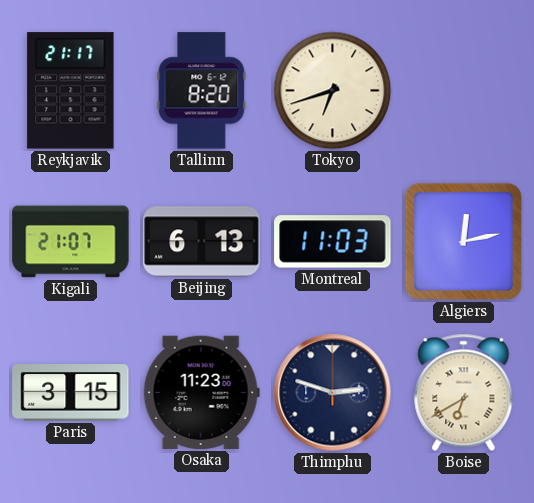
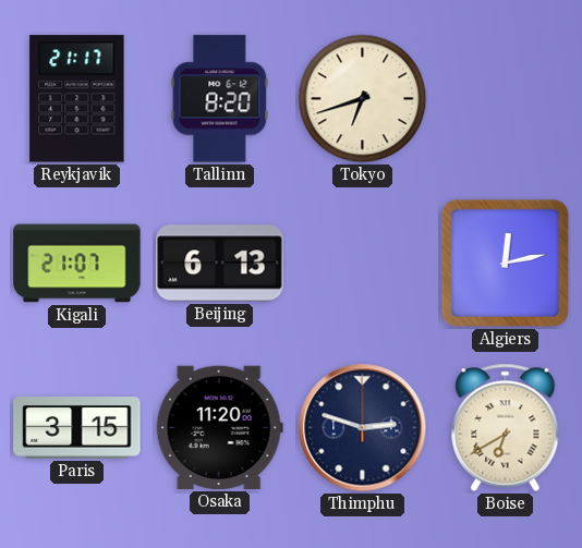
Montreal: 11:03 -> none (333, 242)
Osaka: 11:23 -> 11:20 (219, 427)
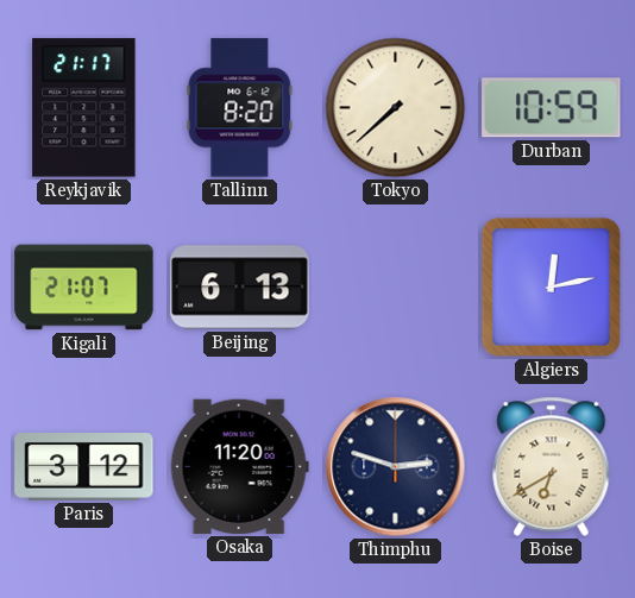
Tokyo: 6:42 -> 7:38 (396, 108)
Durban: none -> 10:59 (552, 108)
Paris: 3:15 -> 3:12 (84, 467)
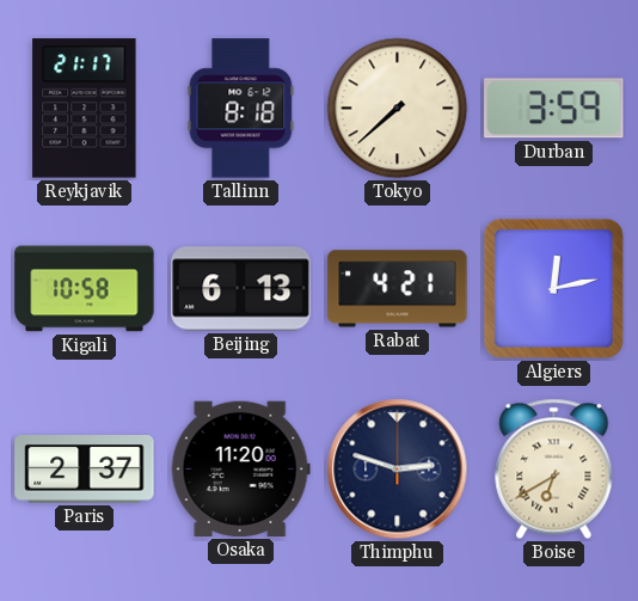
Tallinn: 8:20 -> 8:18 (241, 109)
Durban: 10:59 -> 3:59 (554, 109)
Kigali: 21:07 -> 10:58 (85, 289)
Rabat: none -> 4:21 (398, 289)
Paris: 3:12 -> 2:37 (85, 470)
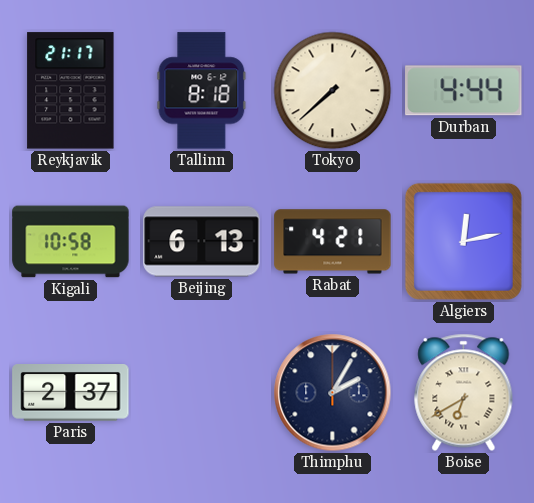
Durban: 3:59 -> 4:44 (464, 91)
Osaka: 11:20 -> none (240, 468)
Thimphu: 2:48 -> 2:05 (333, 393)
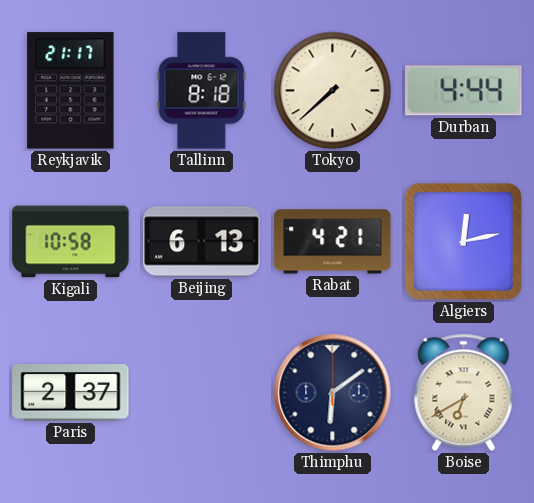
Thimphu: 2:05 -> 6:09 (333, 393)
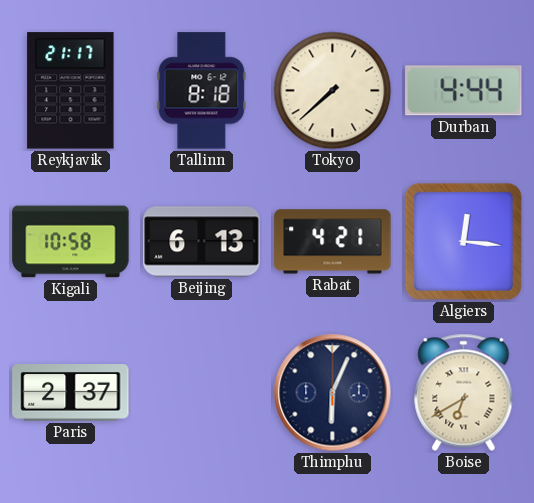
Algiers: 12:13 -> 12:16 (463, 241)
Thimphu: 6:09 -> 6:04 (333, 393)
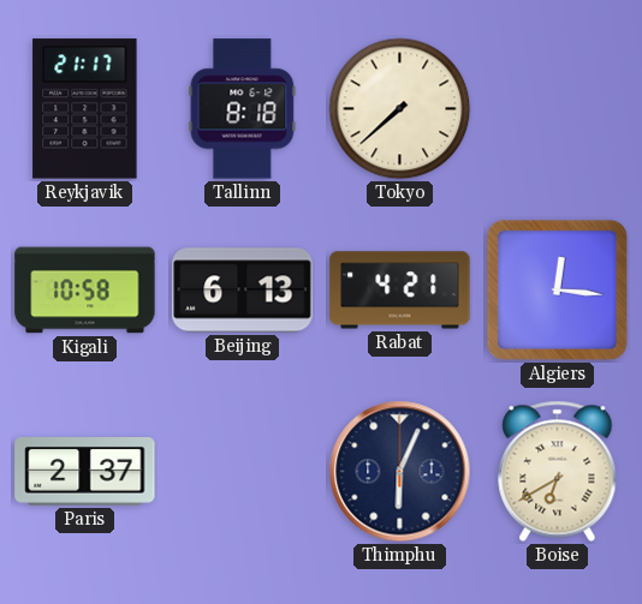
Durban: 4:44 -> none (464, 91)
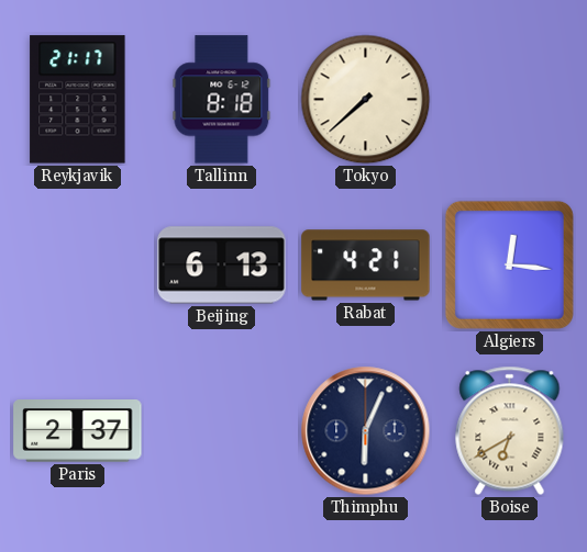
Kigali: 10:58 -> none (85, 291)
